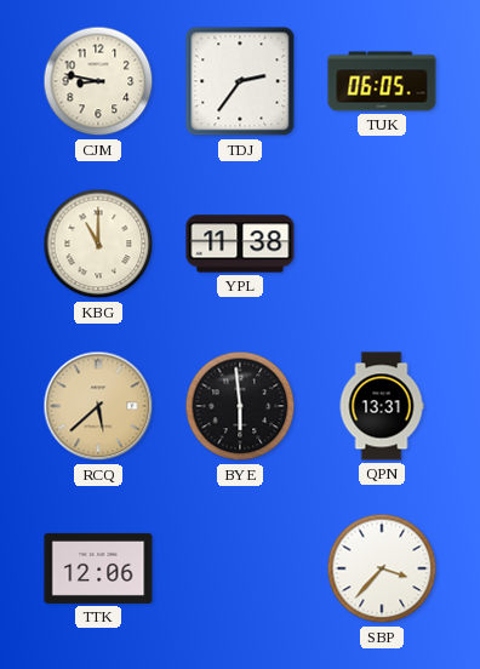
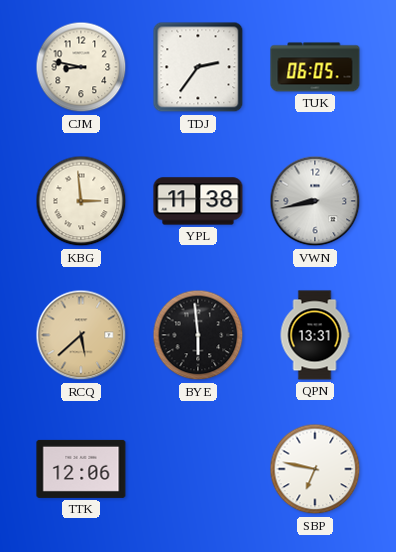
KBG: 11:00 -> 2:59 (81, 201)
VWN: none -> 8:43 (315, 201)
SBP: 3:37 -> 6:47 (315, 469)
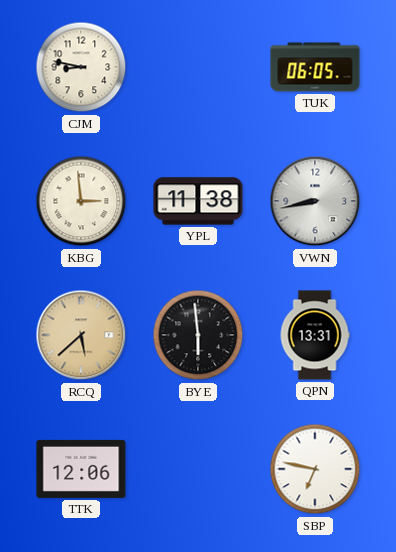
TDJ: 2:36 -> none (198, 67)
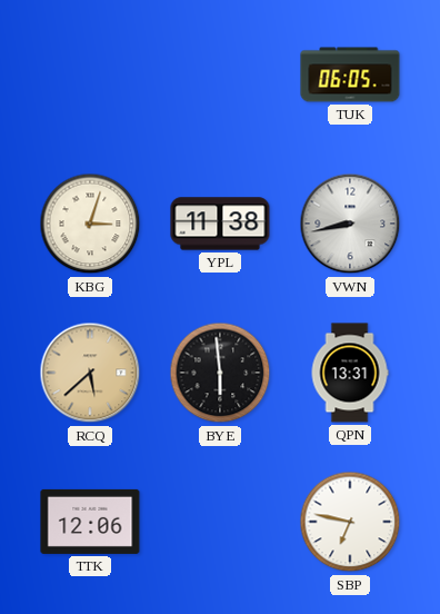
CJM: 8:47 -> none (81, 67)
KBG: 2:59 -> 3:03 (90, 224)
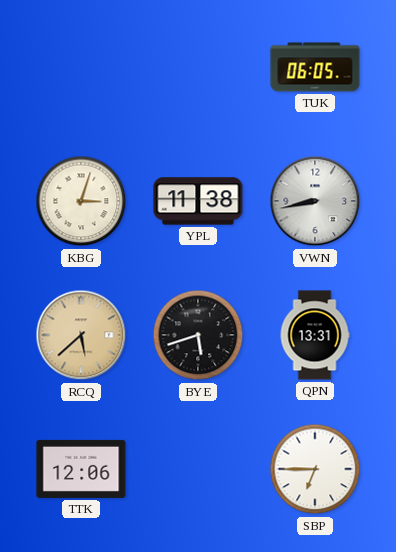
BYE: 5:59 -> 5:42 (198, 335)
SBP: 6:47 -> 6:45 (315, 469)
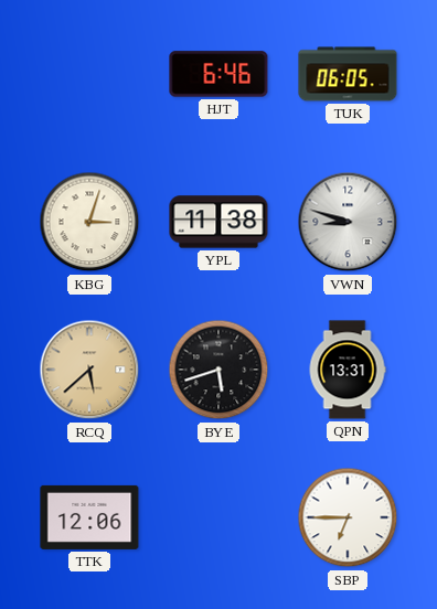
HJT: none -> 6:46 (218, 74)
VWN: 8:43 -> 8:48 (348, 222)
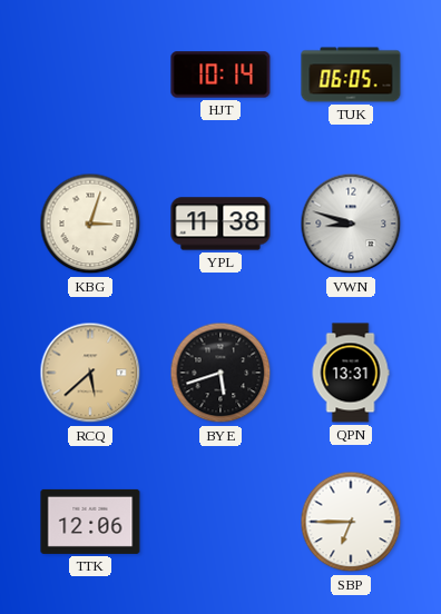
HJT: 6:46 -> 10:14 (220, 75)
